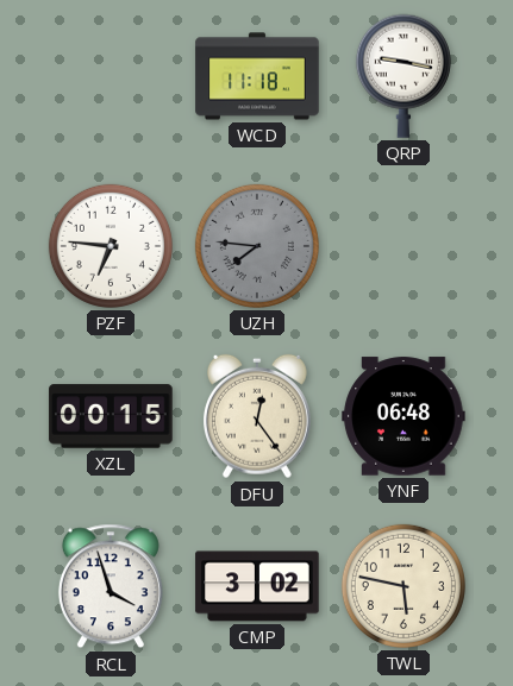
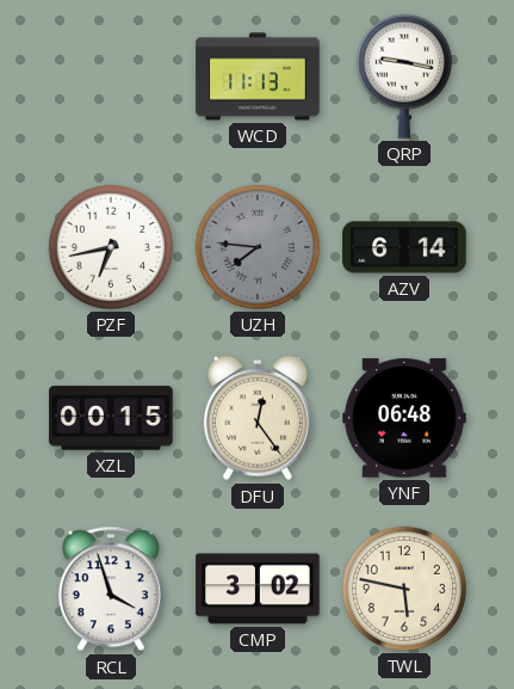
WCD: 11:18 -> 11:13 (258, 76)
PZF: 6:46 -> 6:43 (111, 247)
AZV: none -> 6:14 (404, 247)
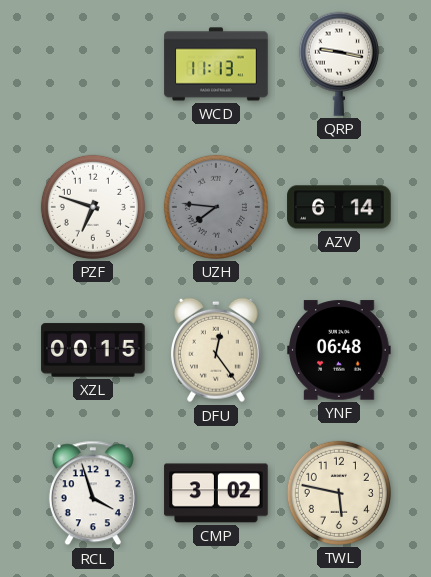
PZF: 6:43 -> 6:48 (93, 207)
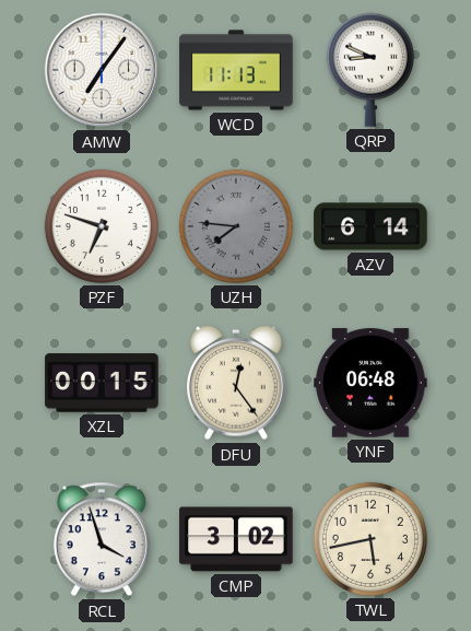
AMW: none -> 7:06 (102, 70)
QRP: 9:17 -> 8:49 (370, 70)
TWL: 5:47 -> 5:43 (370, 539)
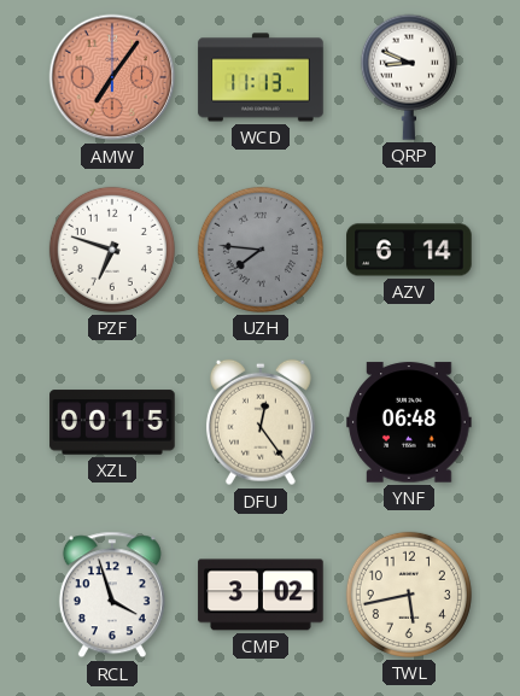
AMW dial: white -> salmon (112, 77)
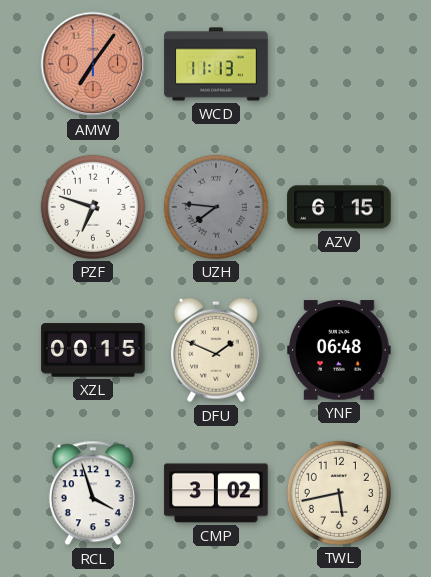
QRP: 8:49 -> none (409, 77)
AZV: 6:14 -> 6:15 (339, 207)
DFU: 12:24 -> 1:49 (216, 350)
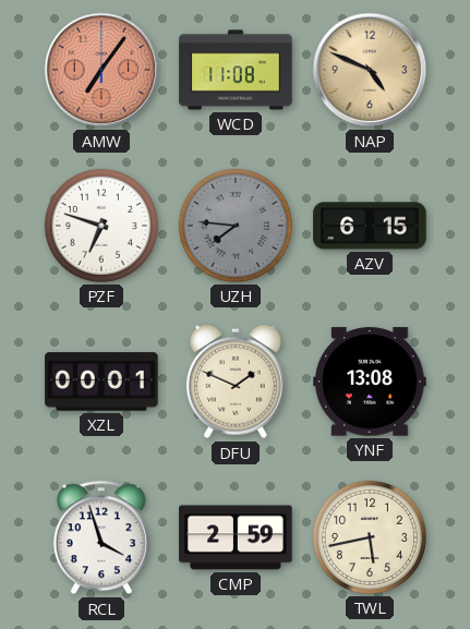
WCD: 11:13 -> 11:08 (236, 70)
NAP: none -> 4:49 (370, 70)
XZL: 00:15 -> 00:01 (101, 382)
YNF: 06:48 -> 13:08 (370, 382)
CMP: 3:02 -> 2:59 (236, 537)
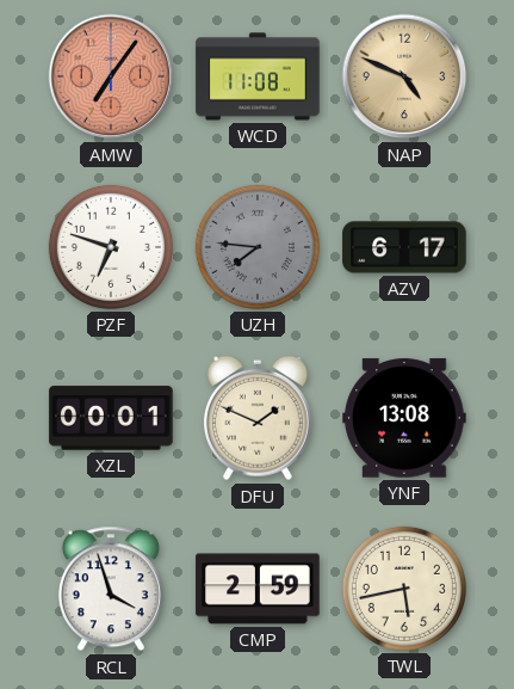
AZV: 6:15 -> 6:17 (404, 247)
